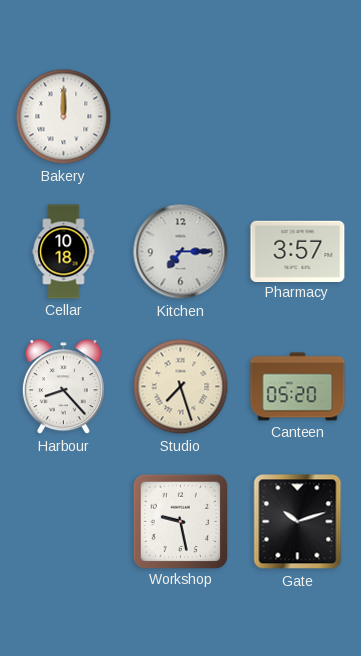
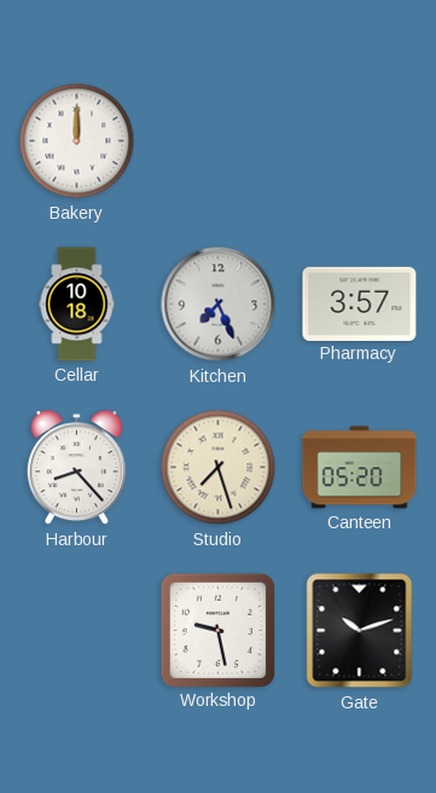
Kitchen: 7:15 -> 7:26 (219, 305)
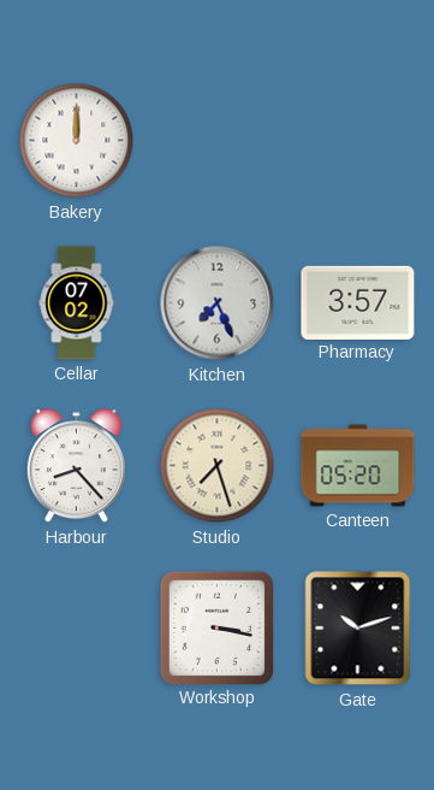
Cellar: 10:18 -> 07:02 (77, 303)
Workshop: 9:28 -> 3:17 (216, 627)
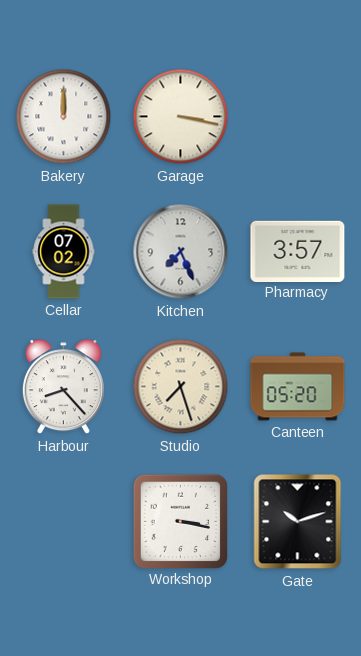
Garage: none -> 3:17 (181, 117)
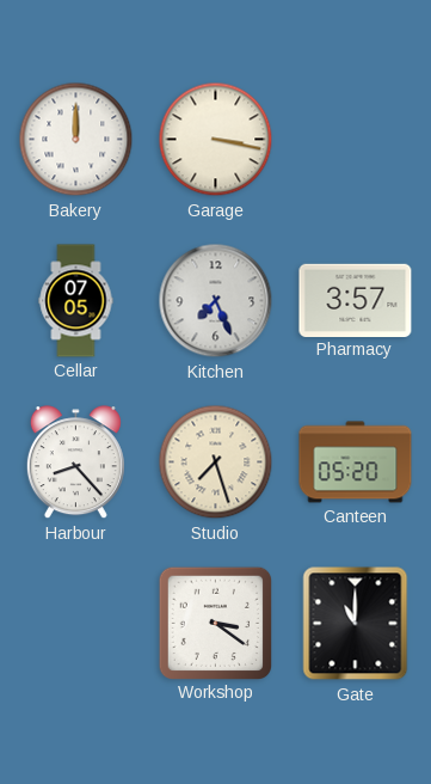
Cellar: 07:02 -> 07:05 (76, 301)
Workshop: 3:17 -> 3:21 (215, 623)
Gate: 10:12 -> 11:00 (356, 624)
